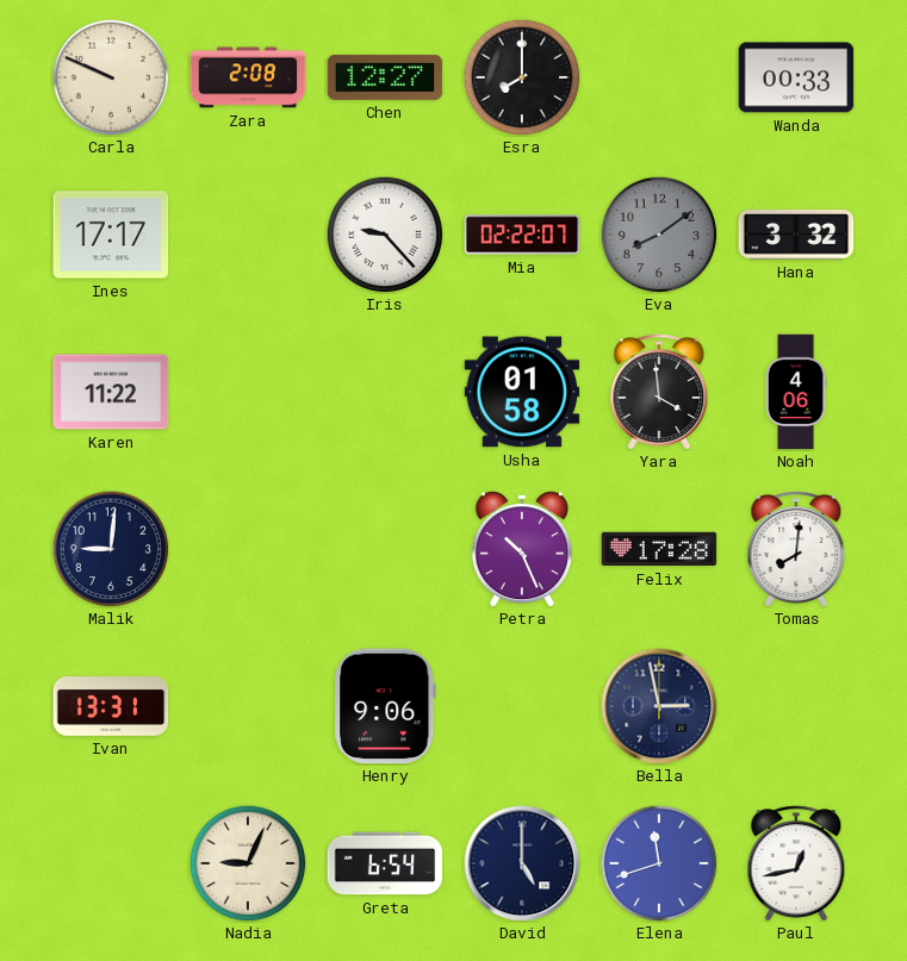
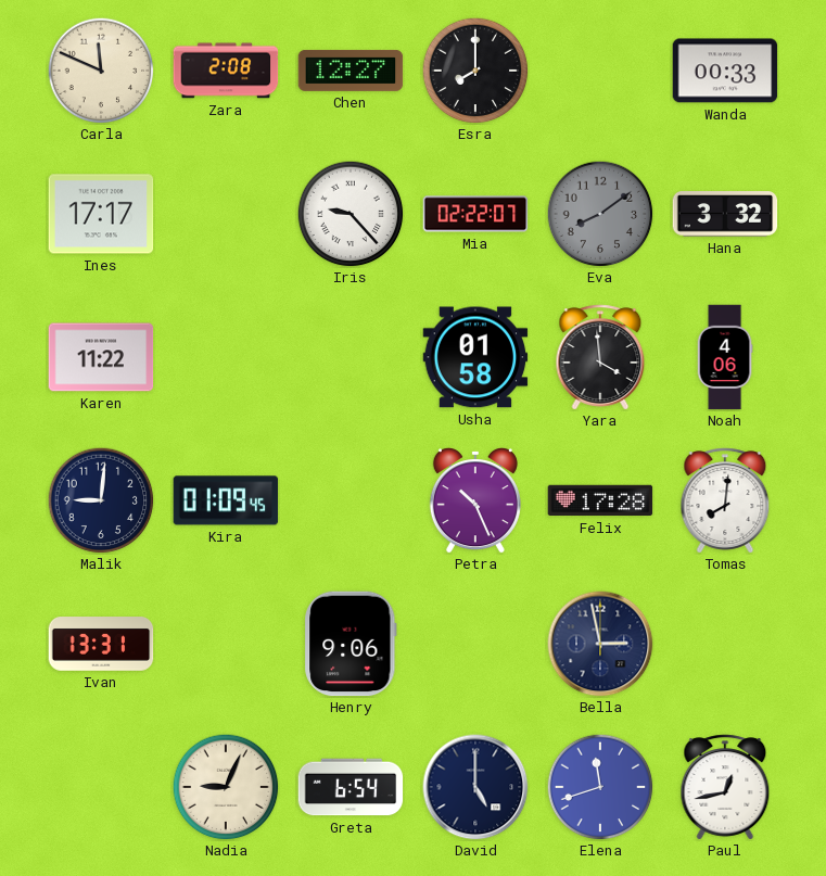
Carla: 9:49 -> 11:49 (101, 71)
Kira: none -> 01:09 (226, 500)
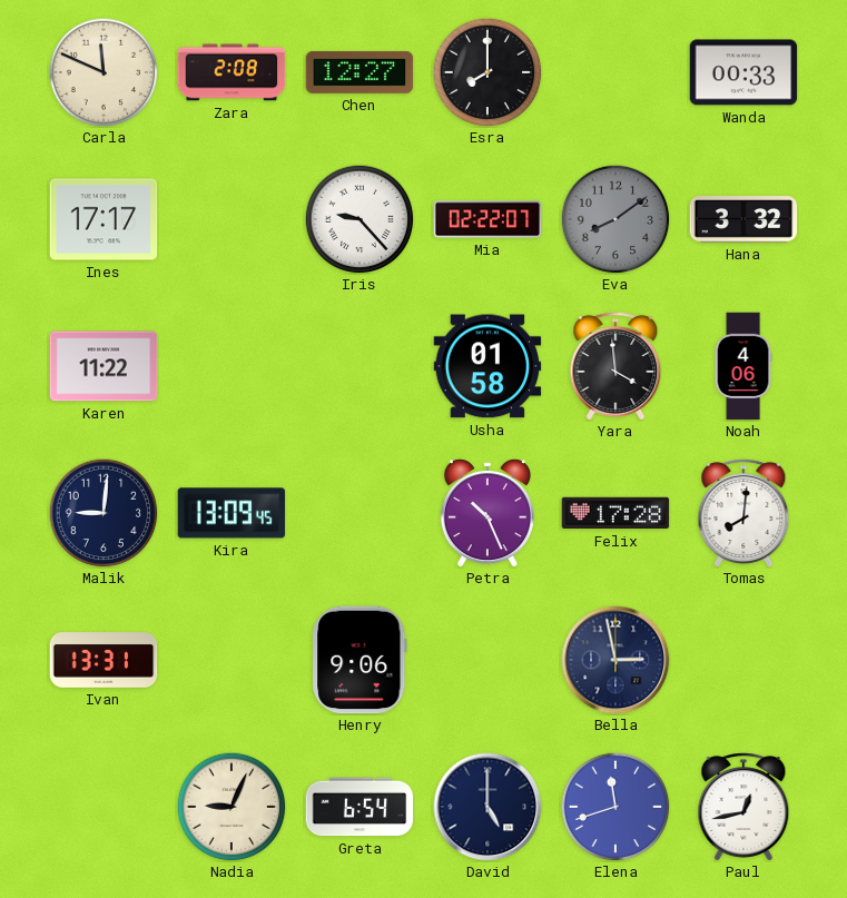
Kira: 01:09 -> 13:09 (232, 513)
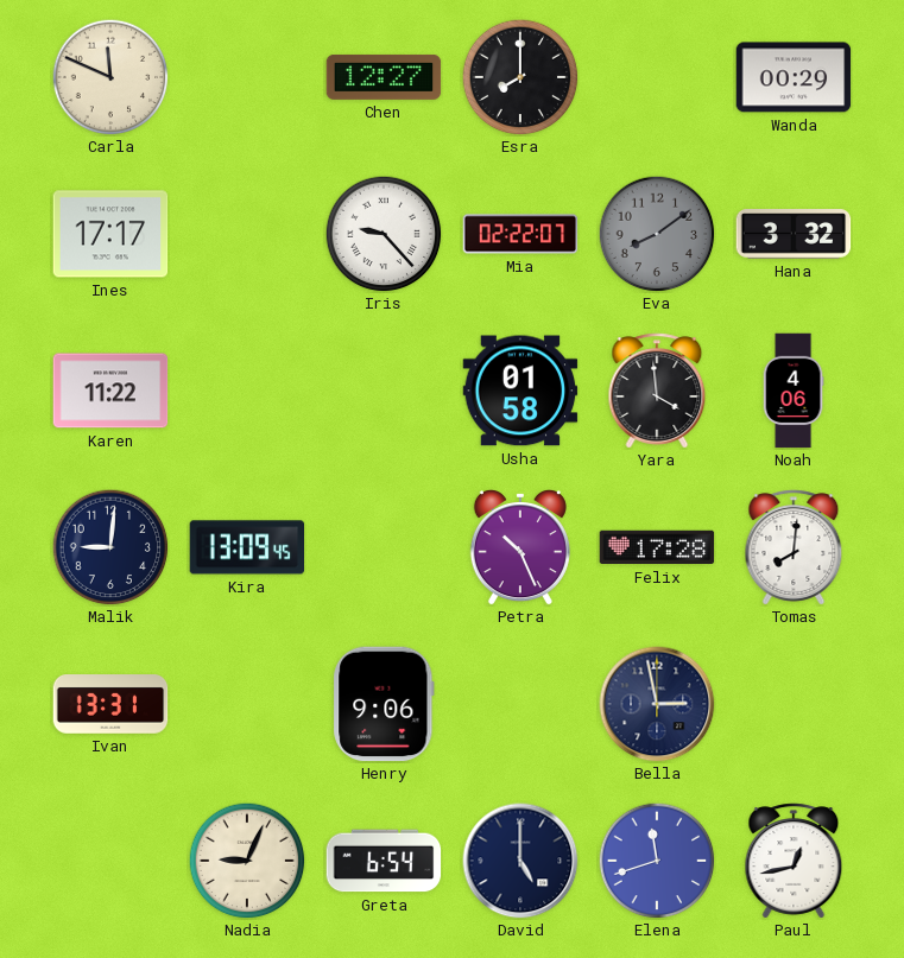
Zara: 2:08 -> none (232, 72)
Wanda: 00:33 -> 00:29 (794, 77)
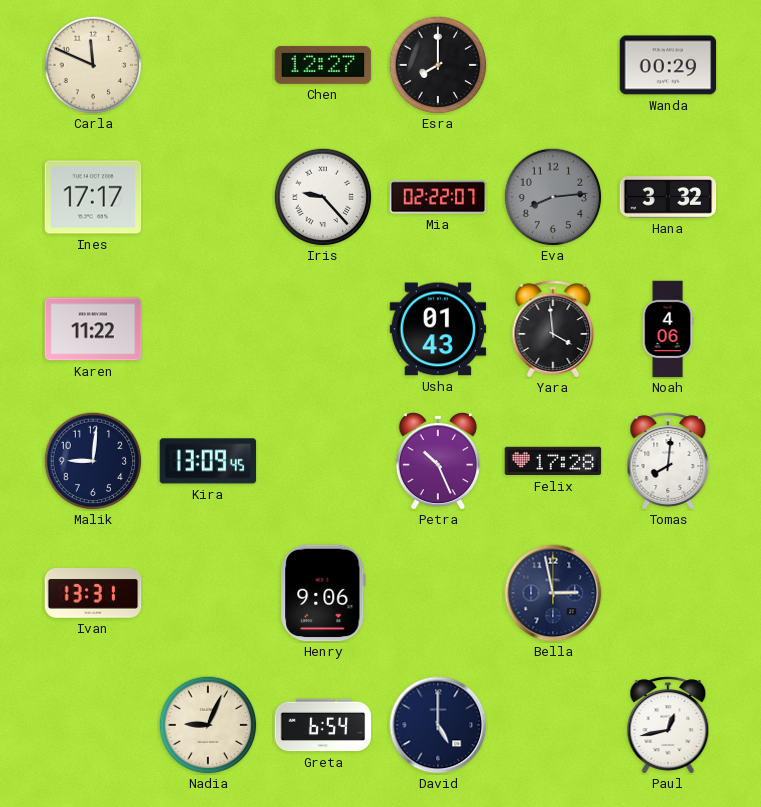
Eva: 8:09 -> 8:14 (553, 197)
Usha: 01:58 -> 01:43 (438, 329)
Elena: 11:42 -> none (657, 861)
